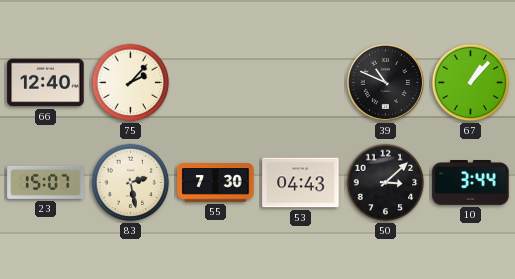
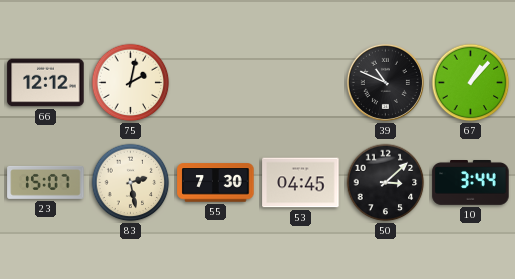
66: 12:40 -> 12:12 (46, 83)
75: 2:07 -> 2:02 (131, 83)
53: 04:43 -> 04:45 (301, 183)
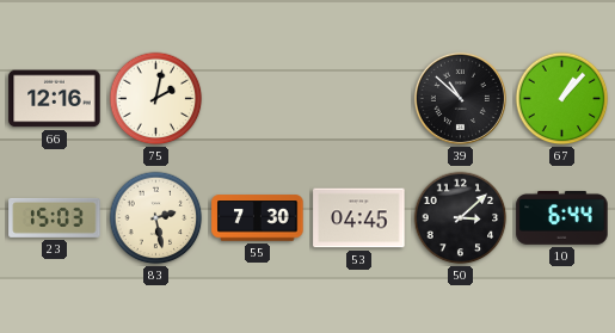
66: 12:12 -> 12:16 (55, 99)
39: 10:49 -> 10:52 (460, 98)
23: 15:07 -> 15:03 (55, 217)
10: 3:44 -> 6:44 (562, 218)
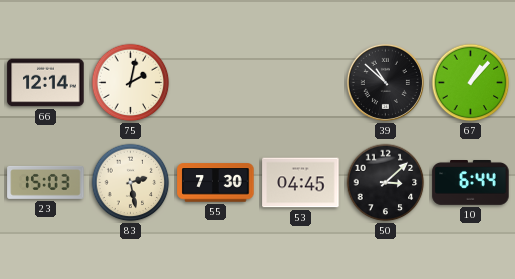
66: 12:16 -> 12:14 (46, 83)
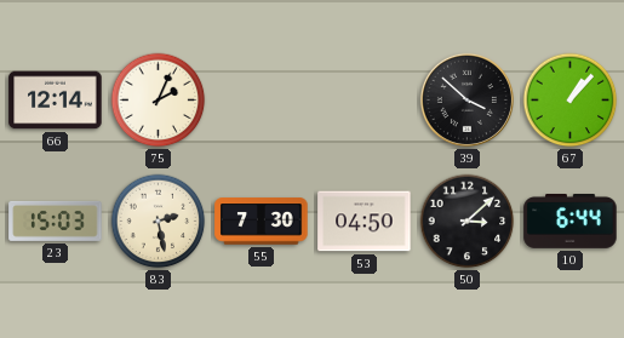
75: 2:02 -> 2:04 (159, 101)
39: 10:52 -> 3:52 (466, 99)
53: 04:45 -> 04:50 (365, 222)
